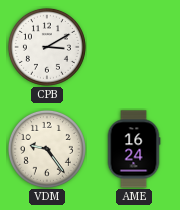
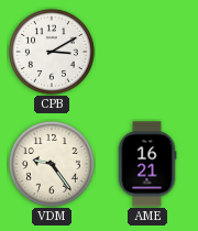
AME: 16:24 -> 16:21 (147, 164)
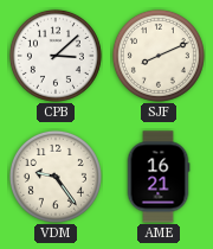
CPB: 3:10 -> 3:08 (56, 56)
SJF: none -> 8:11 (159, 56)
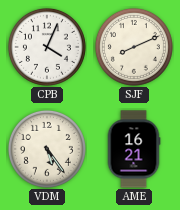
CPB: 3:08 -> 4:04 (47, 47)
VDM: 9:24 -> 5:24 (47, 149)
